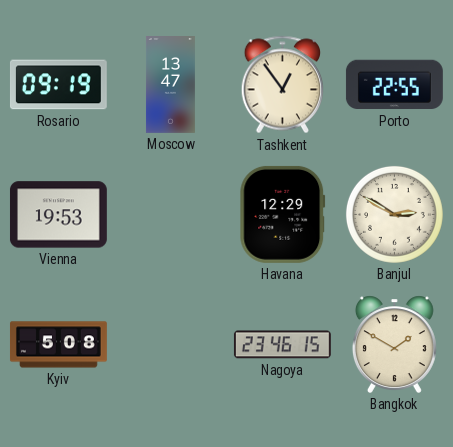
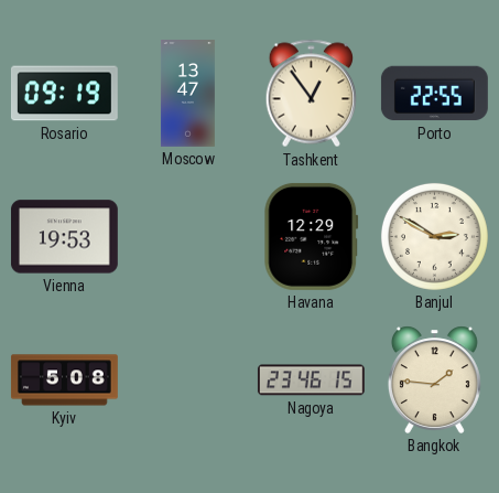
Bangkok: 1:50 -> 1:46 (434, 379)
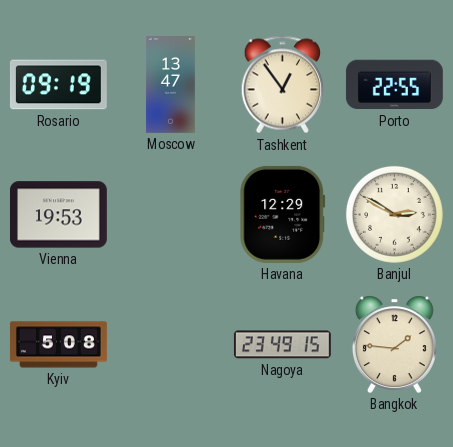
Nagoya: 23:46 -> 23:49 (282, 345)
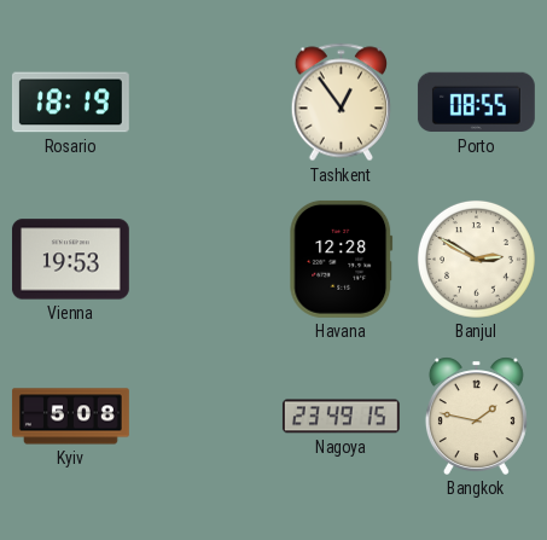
Rosario: 09:19 -> 18:19 (70, 103)
Moscow: 13:47 -> none (170, 85)
Porto: 22:55 -> 08:55 (476, 103)
Havana: 12:29 -> 12:28 (342, 259)
Bangkok: 1:46 -> 1:47 (476, 416)
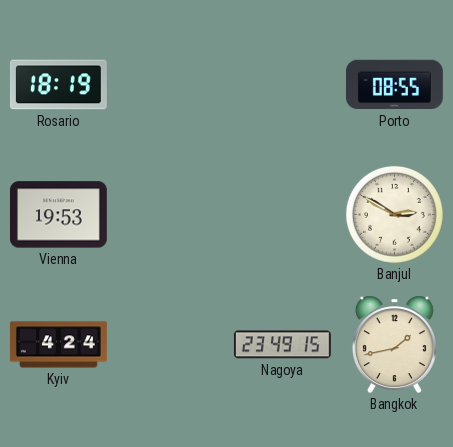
Tashkent: 12:54 -> none (341, 103)
Havana: 12:28 -> none (342, 259)
Kyiv: 5:08 -> 4:24 (59, 345)
Bangkok: 1:47 -> 1:43 (394, 344)
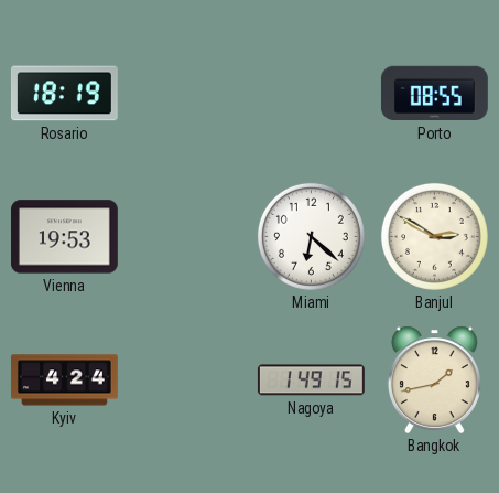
Miami: none -> 6:22 (311, 236)
Nagoya: 23:49 -> 1:49 (311, 381)
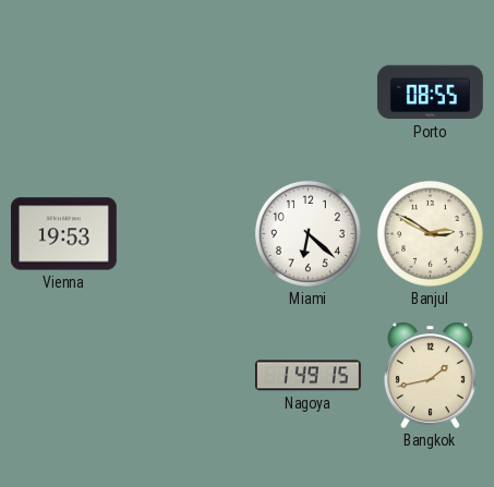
Rosario: 18:19 -> none (64, 94)
Kyiv: 4:24 -> none (65, 381)
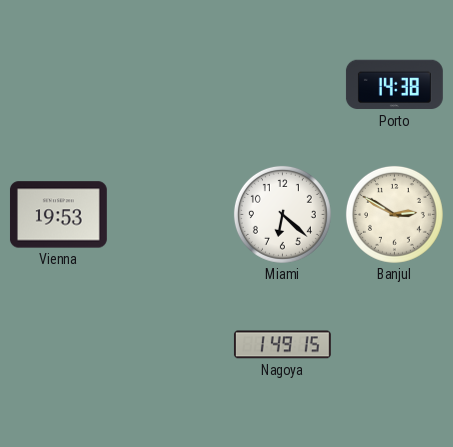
Porto: 08:55 -> 14:38 (394, 85)
Bangkok: 1:43 -> none (430, 375)
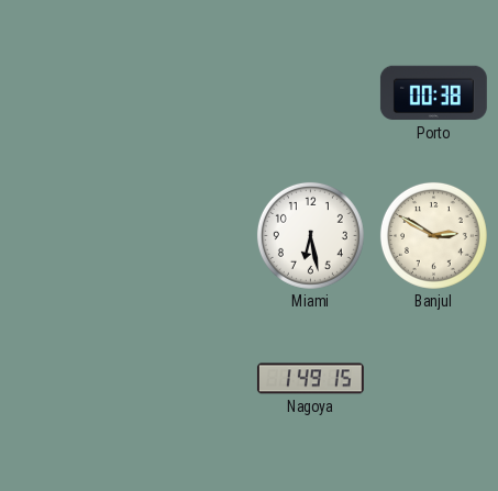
Porto: 14:38 -> 00:38 (433, 93)
Vienna: 19:53 -> none (58, 215)
Miami: 6:22 -> 6:28 (310, 235)
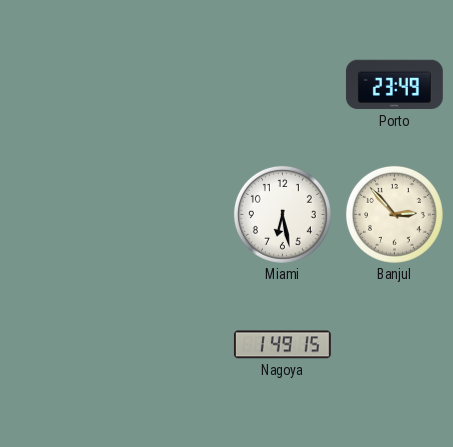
Porto: 00:38 -> 23:49 (394, 85)
Banjul: 2:50 -> 2:53 (394, 214)
